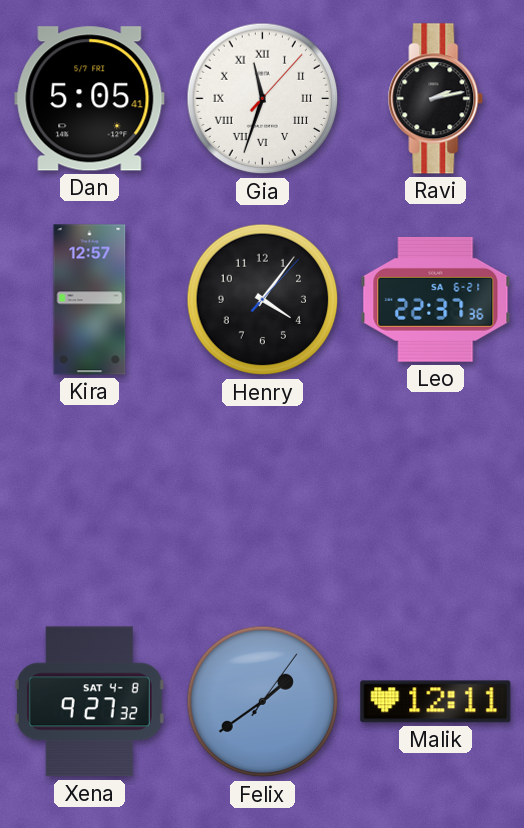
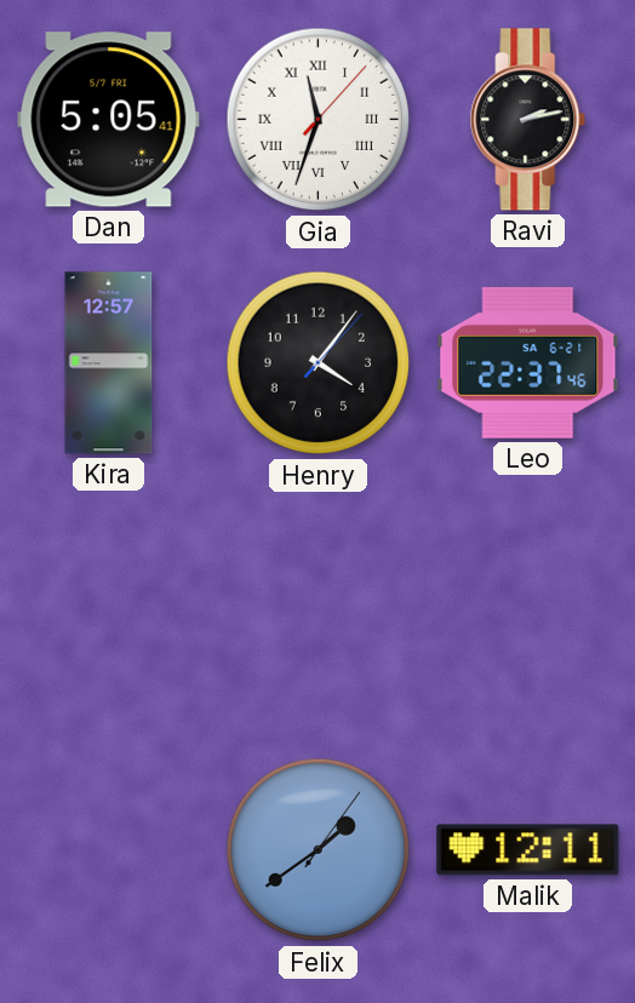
Leo: 22:37:36 -> 22:37:46 (528, 362)
Xena: 9:27 -> none (89, 702)
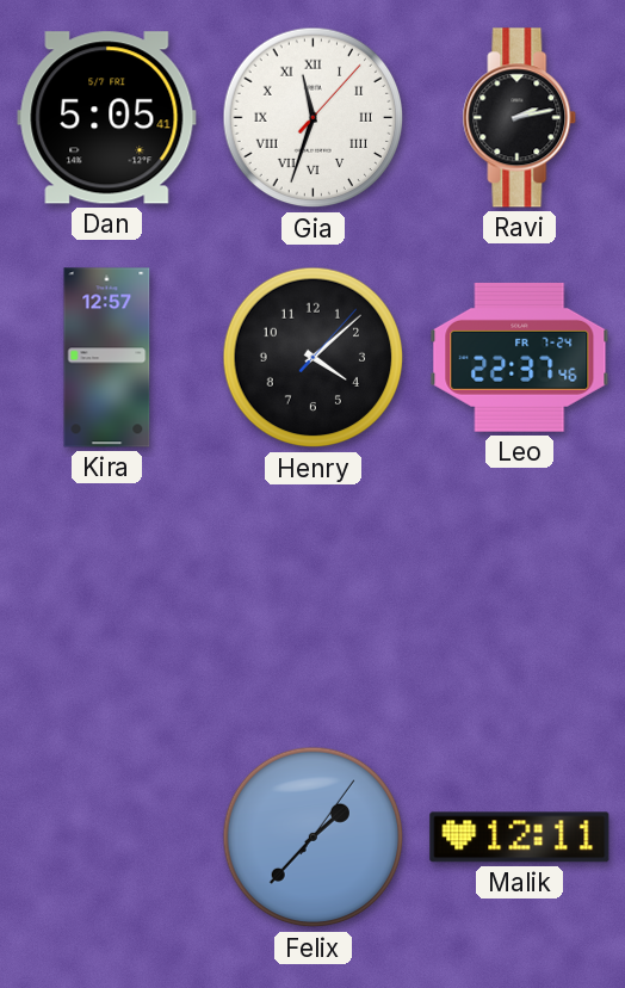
Henry: 4:06 -> 4:08 (314, 358)
Leo date: SA 6-21 -> FR 7-24 (520, 357)
Felix: 1:39 -> 1:37 (314, 838)
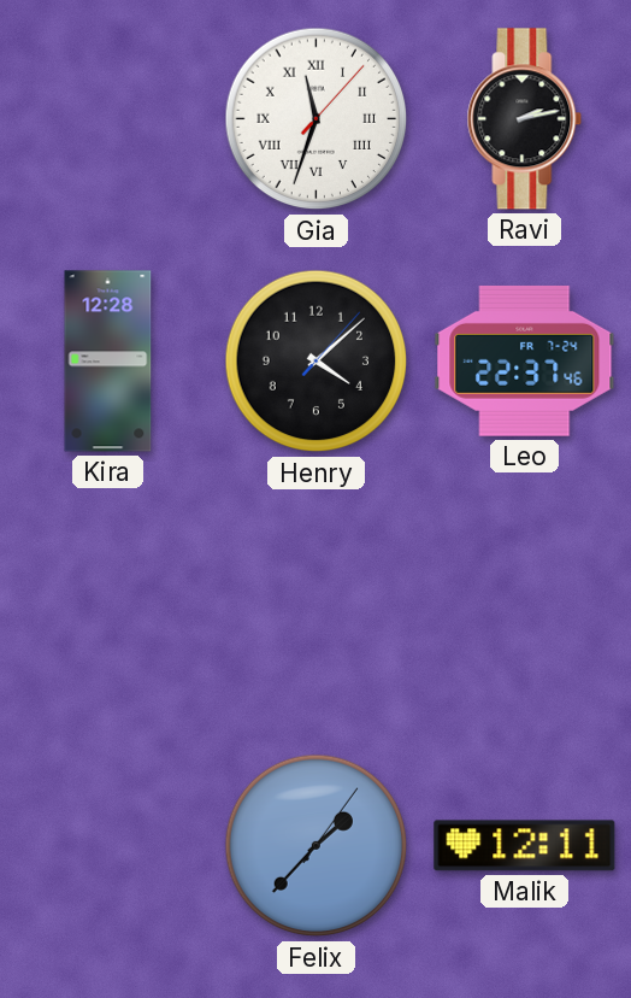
Dan: 5:05 -> none (107, 118)
Kira: 12:57 -> 12:28 (108, 362)
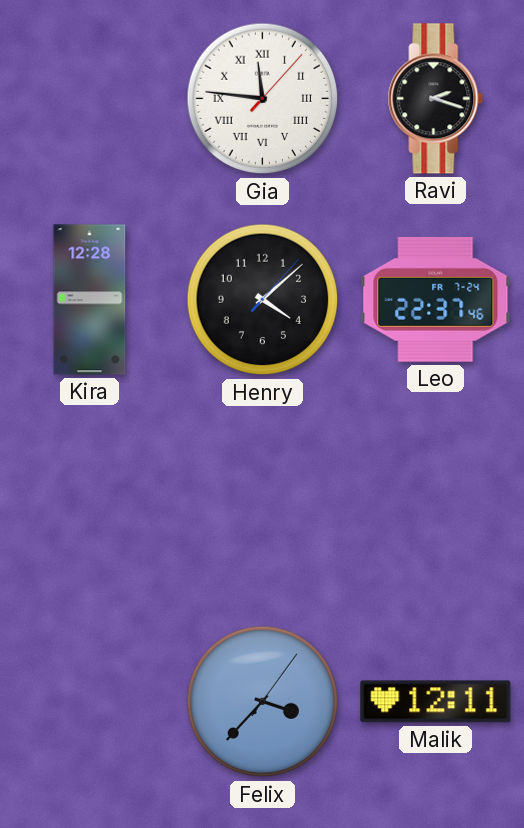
Gia: 11:33 -> 11:46 (263, 99)
Ravi: 2:13 -> 2:18 (436, 99)
Felix: 1:37 -> 3:37 (263, 702)
